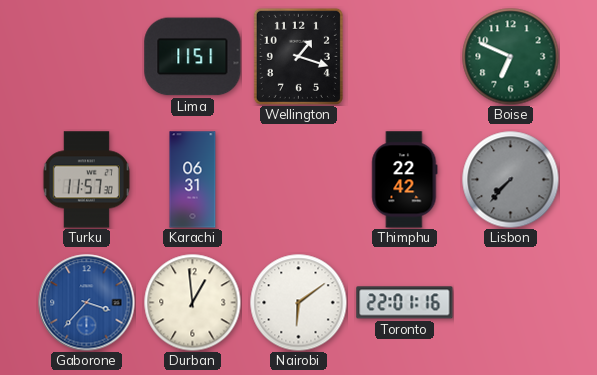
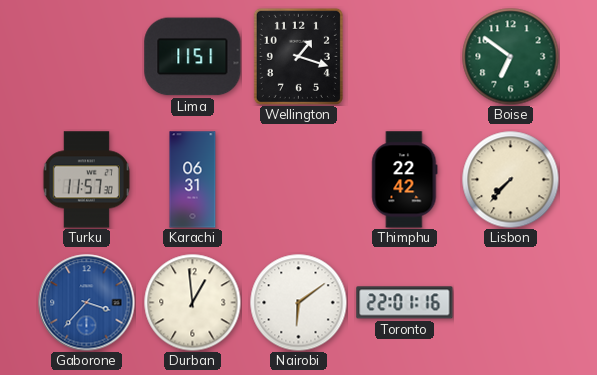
Boise: 6:49 -> 6:51 (510, 56)
Lisbon dial: grey -> cream (510, 179)
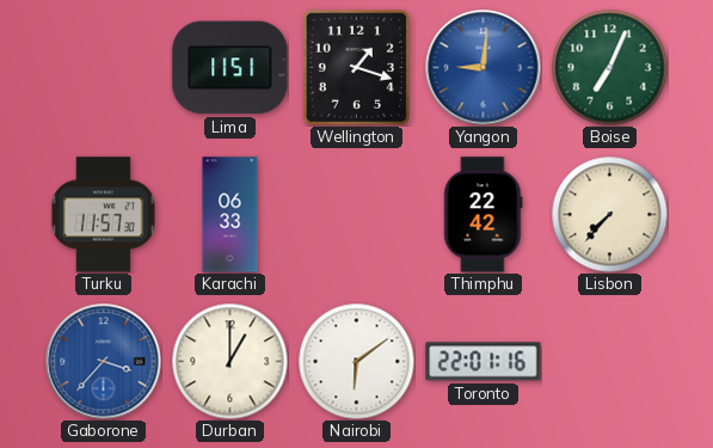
Yangon: none -> 9:01 (484, 68)
Boise: 6:51 -> 7:04 (609, 67)
Karachi: 06:31 -> 06:33 (231, 215)
Durban: 12:59 -> 1:00 (229, 361)
